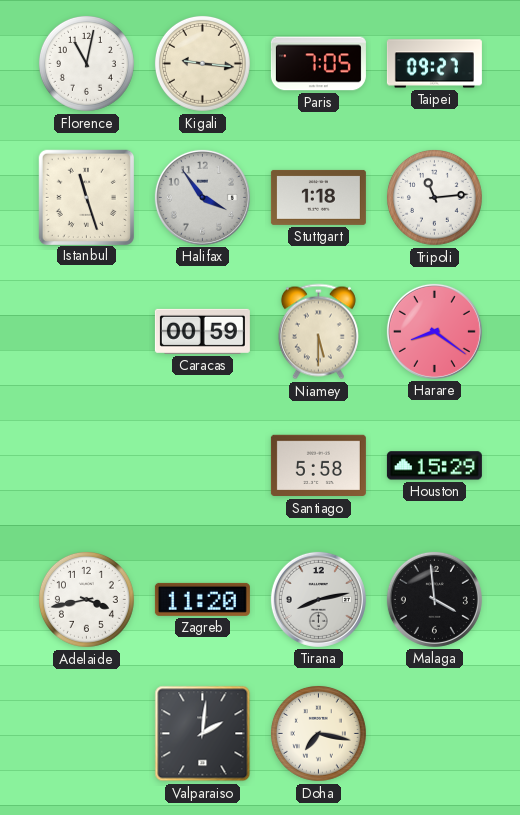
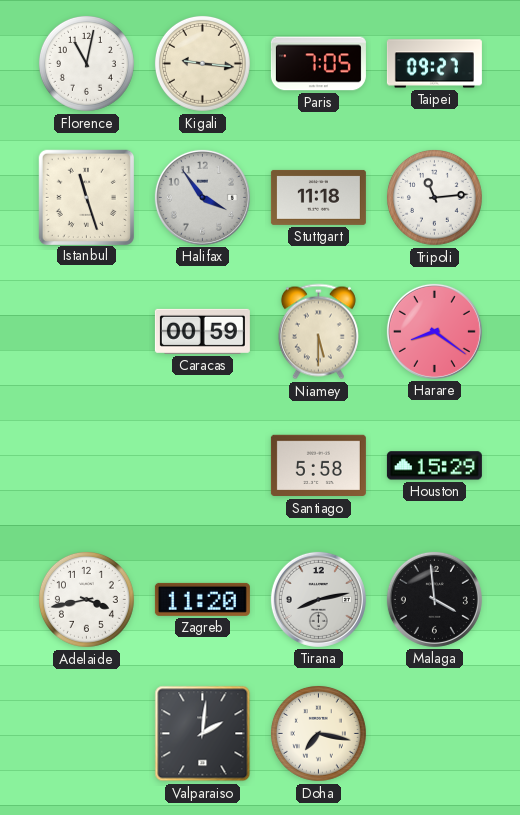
Stuttgart: 1:18 -> 11:18 (318, 197)
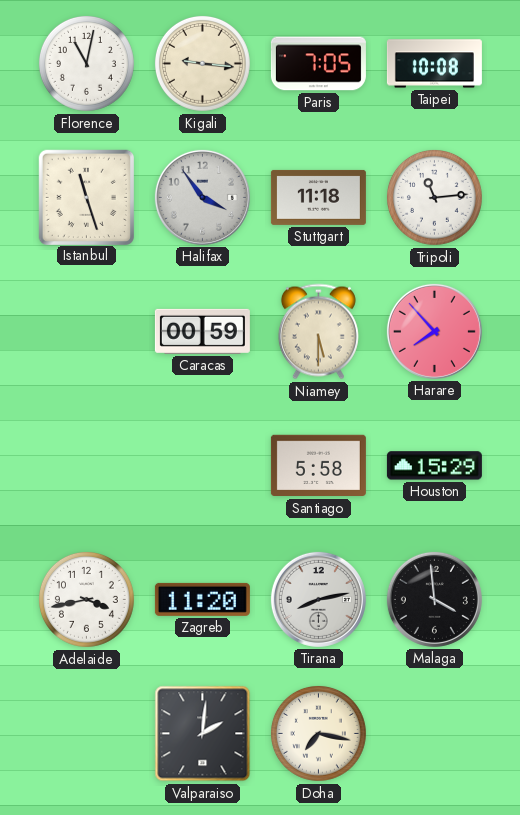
Taipei: 09:27 -> 10:08 (434, 64)
Harare: 8:21 -> 7:53 (434, 331)
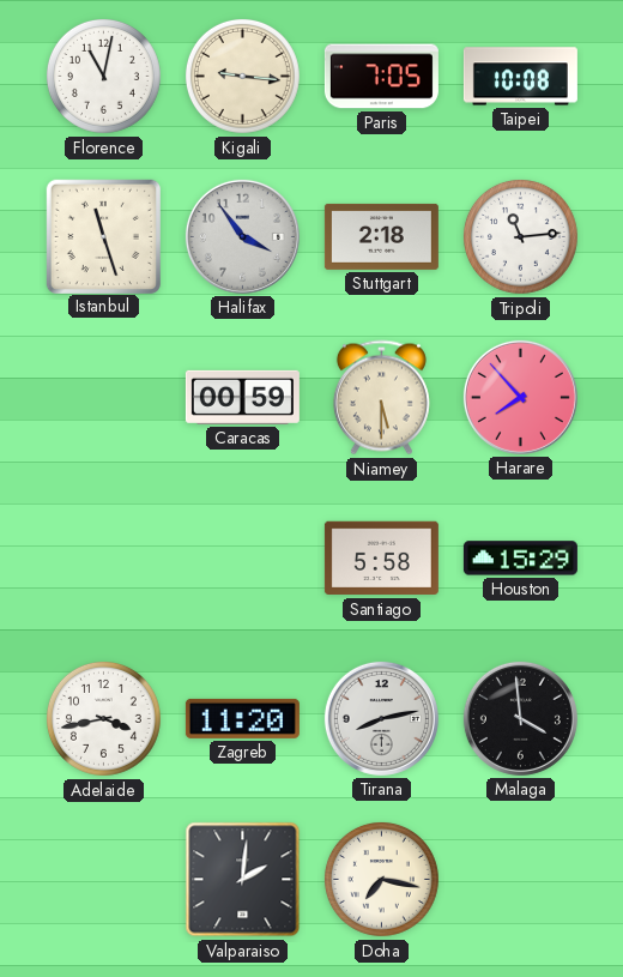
Stuttgart: 11:18 -> 2:18 (381, 236)
